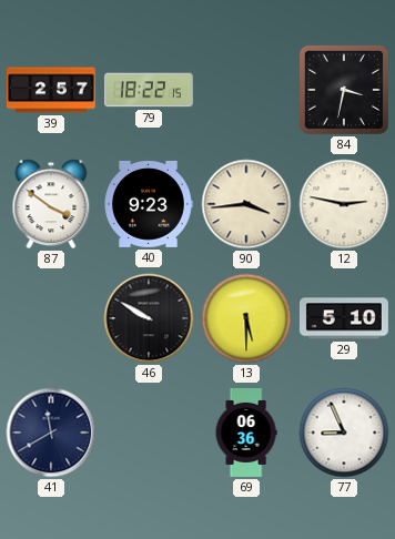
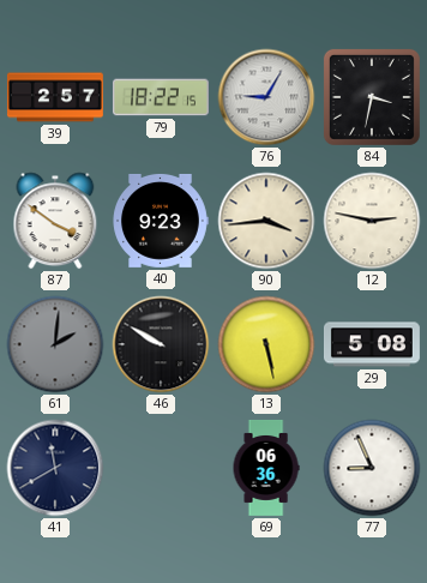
76: none -> 9:05 (266, 97)
61: none -> 2:01 (55, 344)
13: 5:30 -> 5:28 (266, 344)
29: 5:10 -> 5:08 (372, 344)
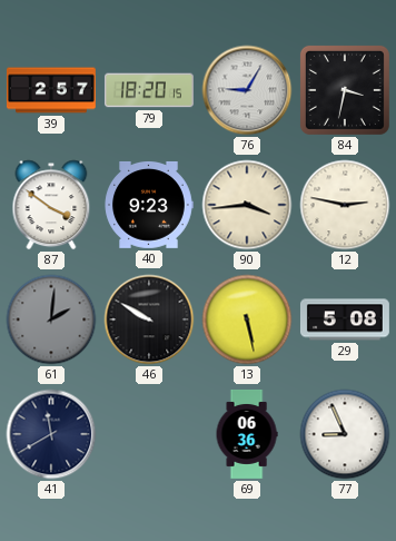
79: 18:22 -> 18:20 (149, 90)
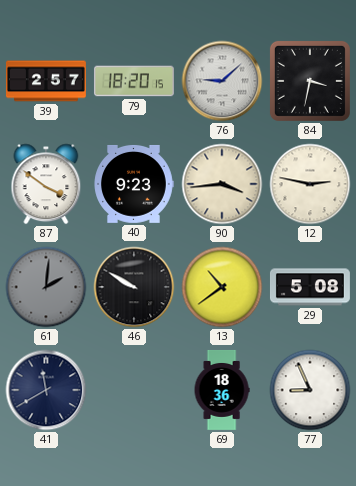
76: 9:05 -> 9:08 (222, 81)
13: 5:28 -> 10:39 (222, 287)
69: 06:36 -> 18:36 (222, 390)
